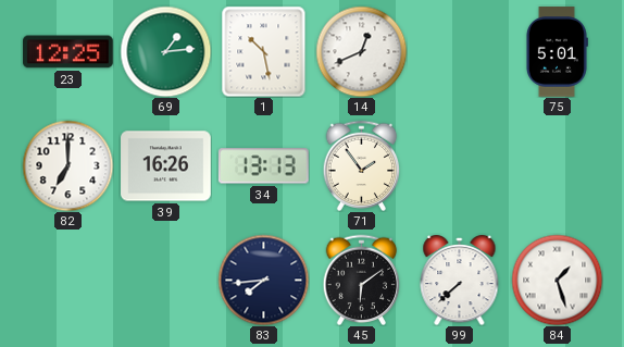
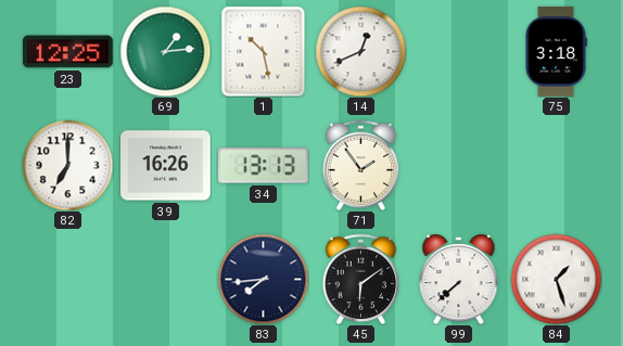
75: 5:01 -> 3:18 (556, 52)
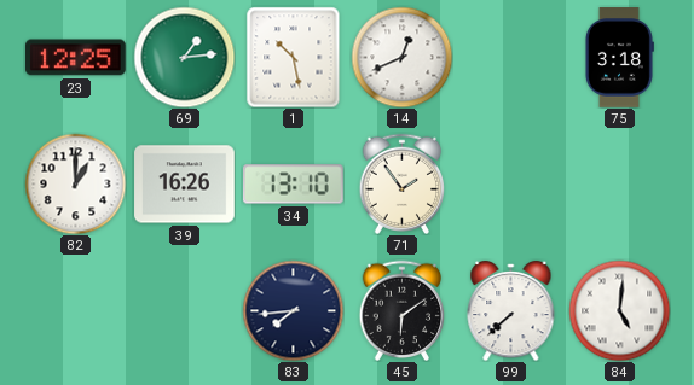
82: 7:00 -> 1:00 (75, 183)
34: 13:13 -> 13:10 (293, 185)
84: 1:27 -> 5:01 (619, 310)
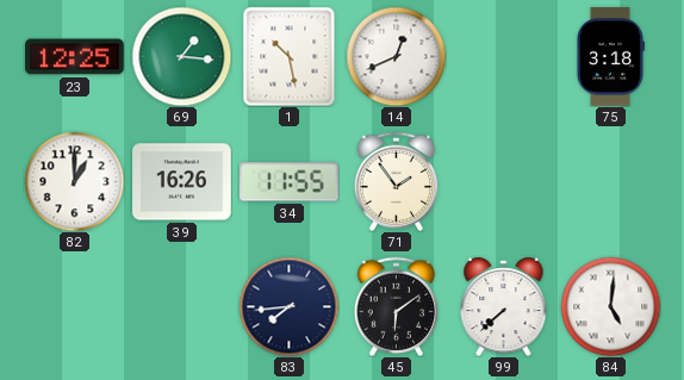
69: 1:14 -> 1:16 (181, 56)
34: 13:10 -> 11:55 (288, 182)
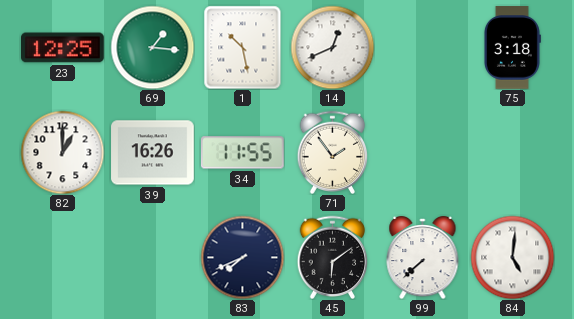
83: 7:44 -> 7:41 (242, 257)
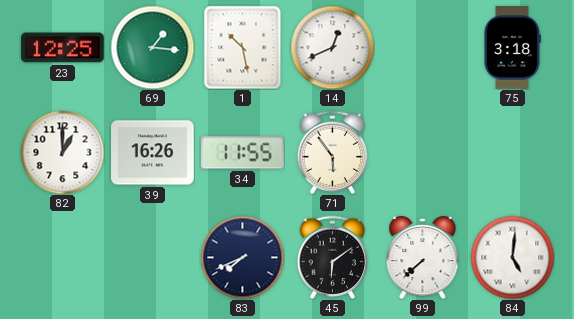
71: 1:54 -> 5:54 (333, 152)
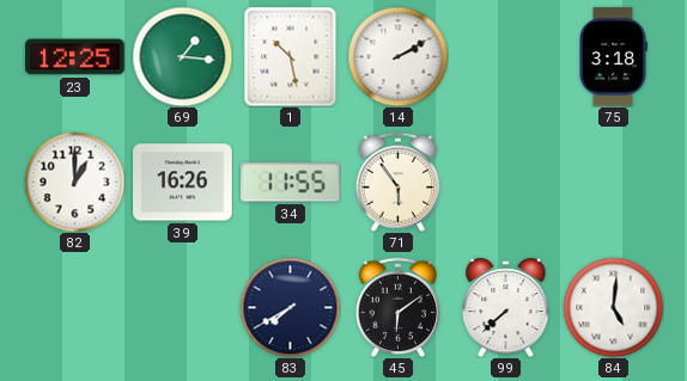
14: 12:41 -> 2:10 (397, 56)
83: 7:41 -> 7:40 (290, 307)
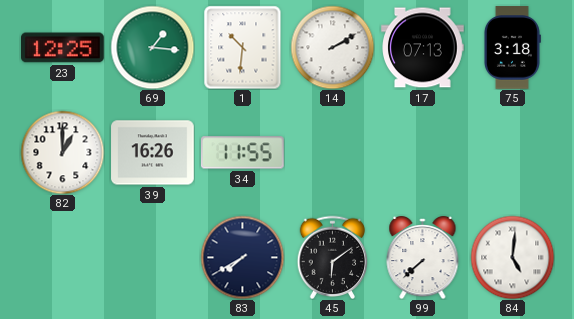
1: 10:28 -> 10:31 (243, 47)
17: none -> 07:13 (423, 48)
71: 5:54 -> none (399, 182)
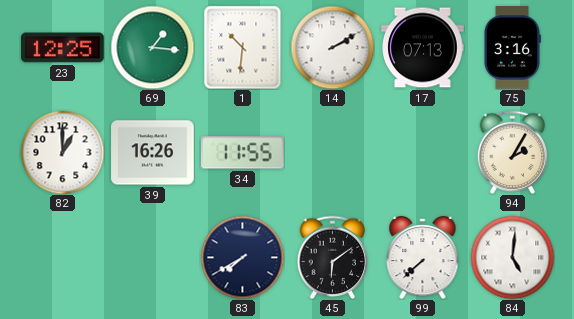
75: 3:18 -> 3:16 (512, 48)
94: none -> 2:05 (513, 152)
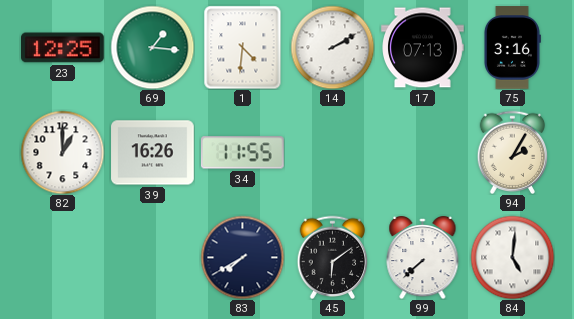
1: 10:31 -> 4:31 (243, 47)
